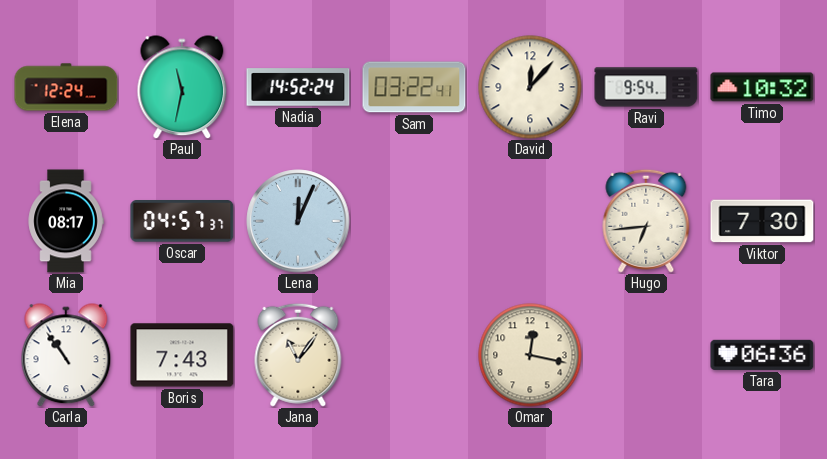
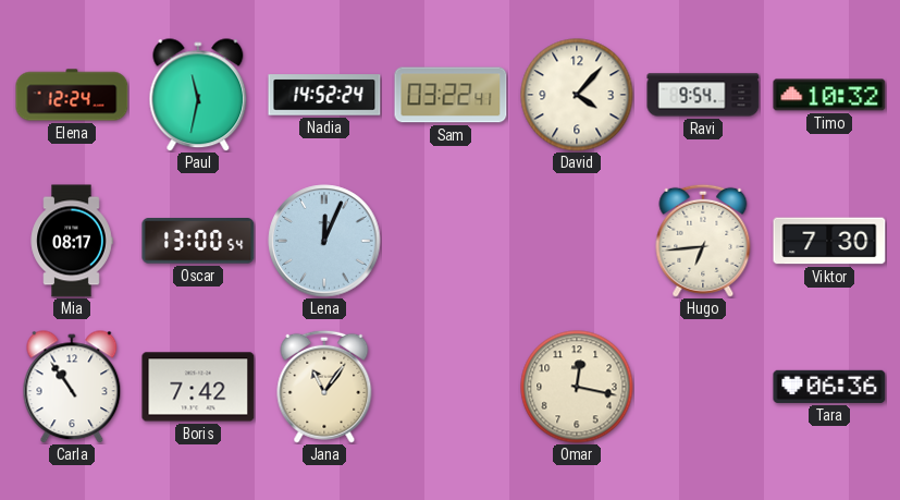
David: 12:07 -> 4:07 (577, 95)
Oscar: 04:57 -> 13:00 (198, 241)
Boris: 7:43 -> 7:42 (198, 387)
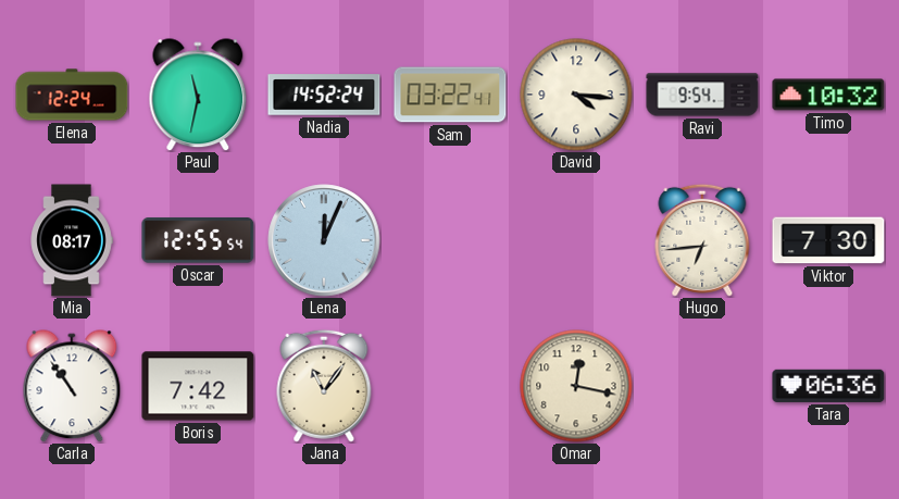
David: 4:07 -> 4:16 (576, 95)
Oscar: 13:00 -> 12:55 (198, 240)
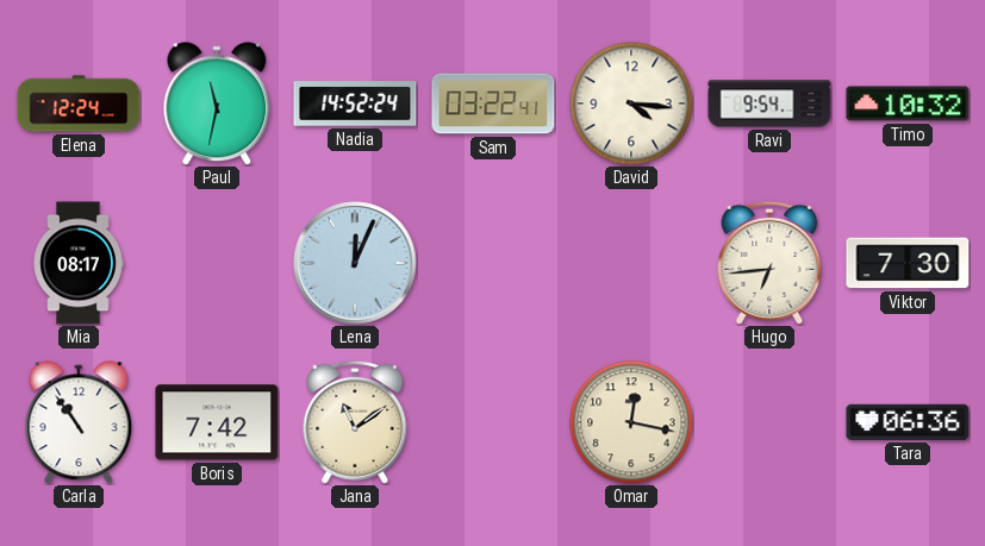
Oscar: 12:55 -> none (198, 240)
Jana: 11:06 -> 11:09 (355, 422)
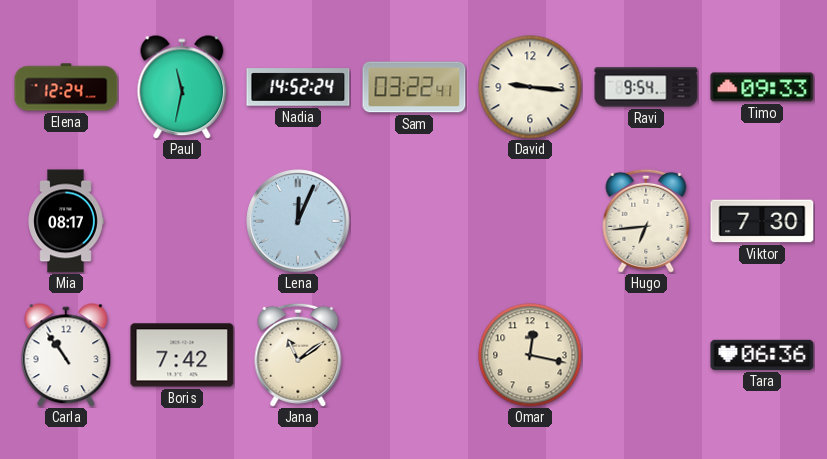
David: 4:16 -> 9:16 (530, 87)
Timo: 10:32 -> 09:33 (762, 87)
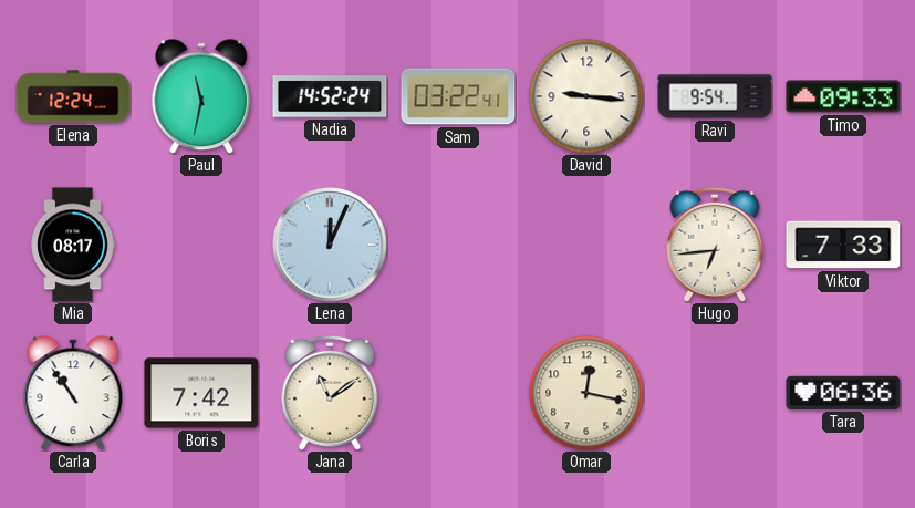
Viktor: 7:30 -> 7:33 (843, 245)
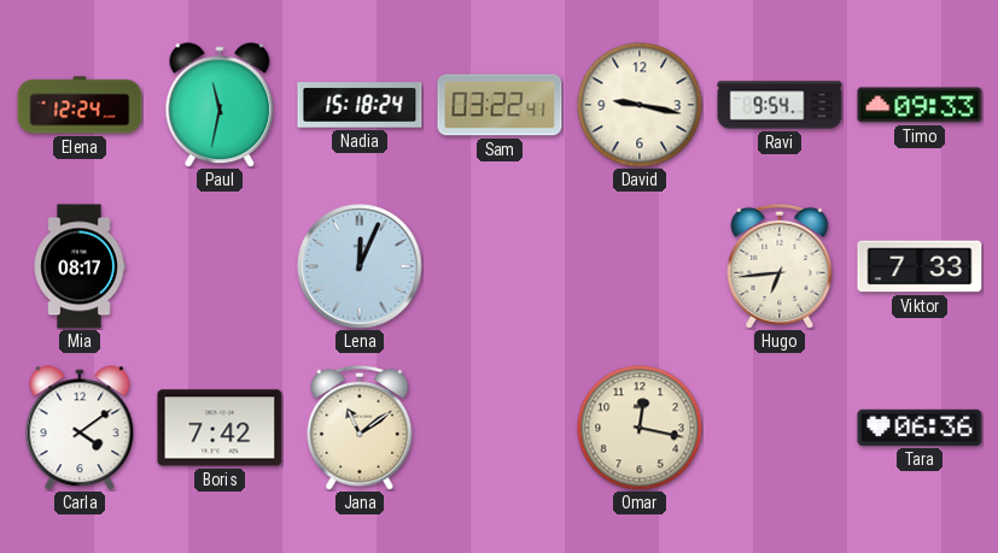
Nadia: 14:52 -> 15:18 (360, 105)
David: 9:16 -> 9:17 (640, 105)
Carla: 10:54 -> 4:09 (80, 428)
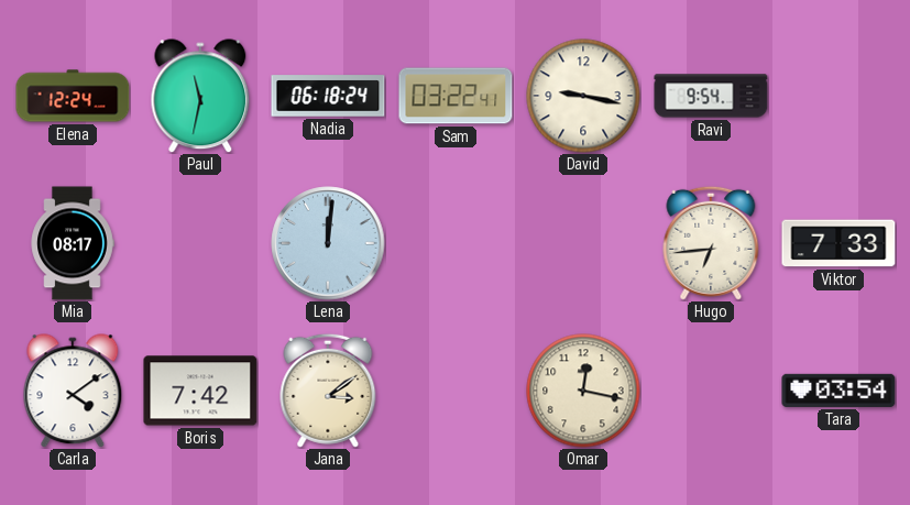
Nadia: 15:18 -> 06:18 (328, 96)
Timo: 09:33 -> none (920, 105)
Lena: 12:04 -> 12:01 (328, 243)
Jana: 11:09 -> 3:09 (328, 391)
Tara: 06:36 -> 03:54 (838, 391)
